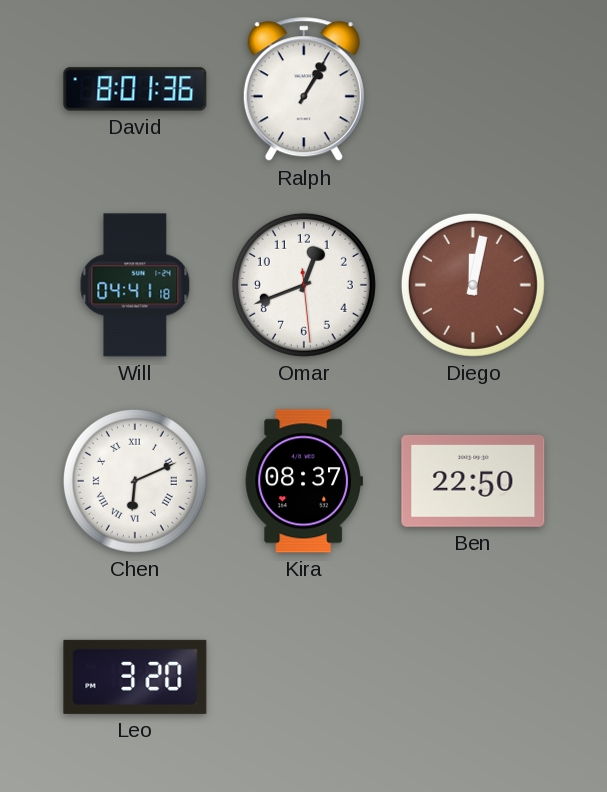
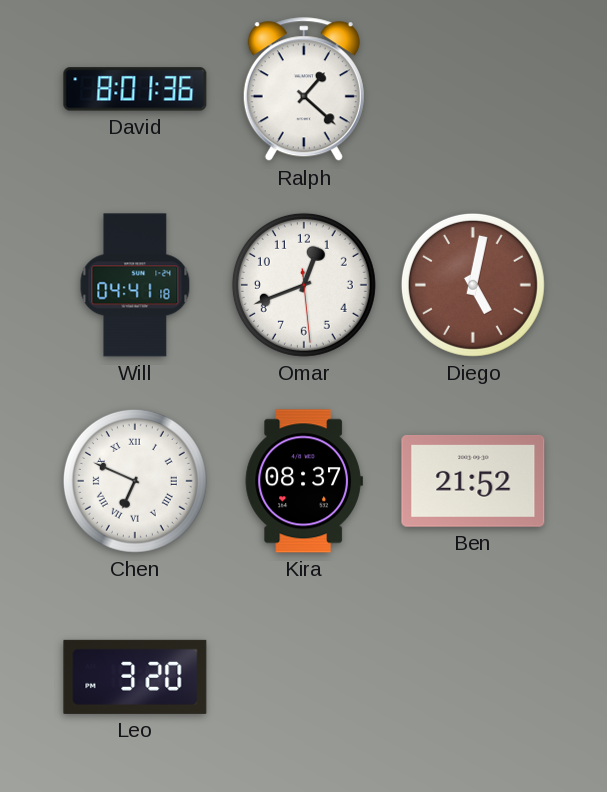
Ralph: 1:05 -> 1:22 (304, 90)
Diego: 12:02 -> 5:02 (473, 285)
Chen: 6:11 -> 6:49 (135, 481)
Ben: 22:50 -> 21:52 (473, 481)
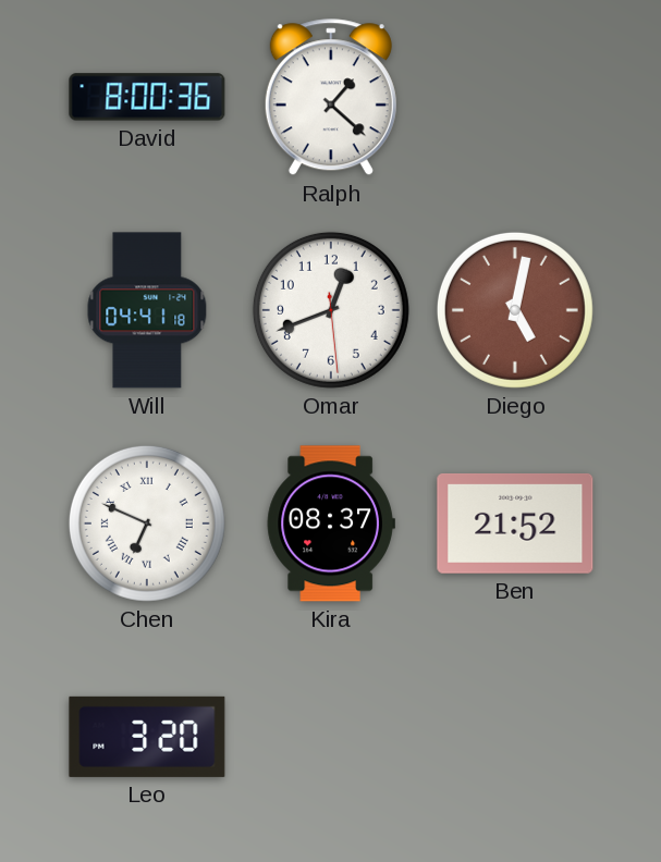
David: 8:01 -> 8:00 (147, 97)
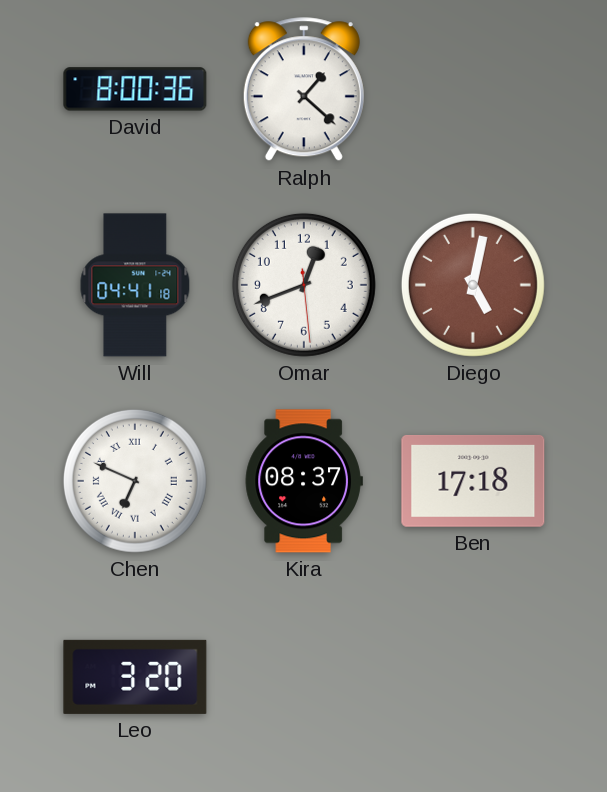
Ben: 21:52 -> 17:18 (473, 481)
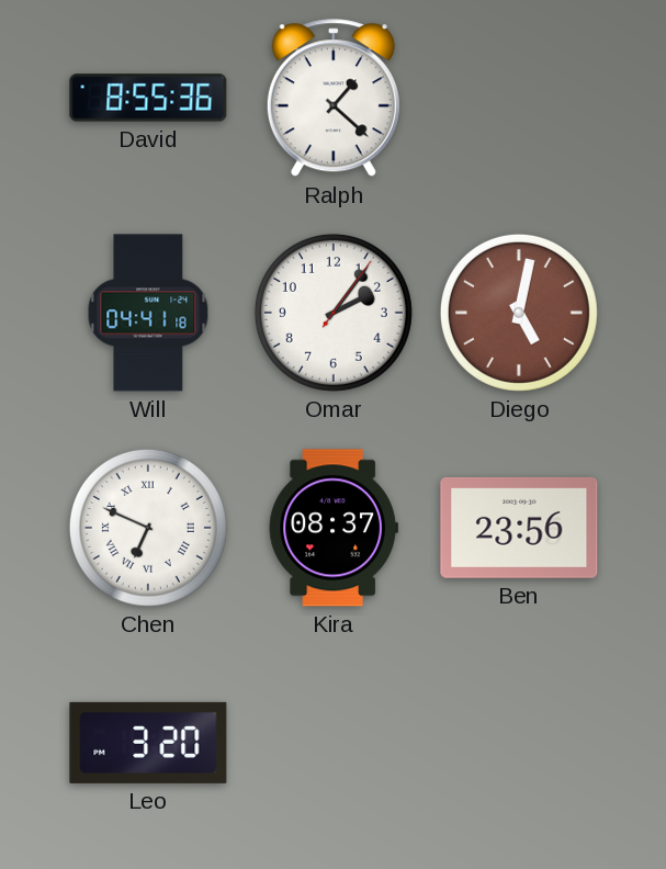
David: 8:00 -> 8:55 (148, 98)
Omar: 12:41 -> 2:06 (334, 313)
Ben: 17:18 -> 23:56 (519, 528)
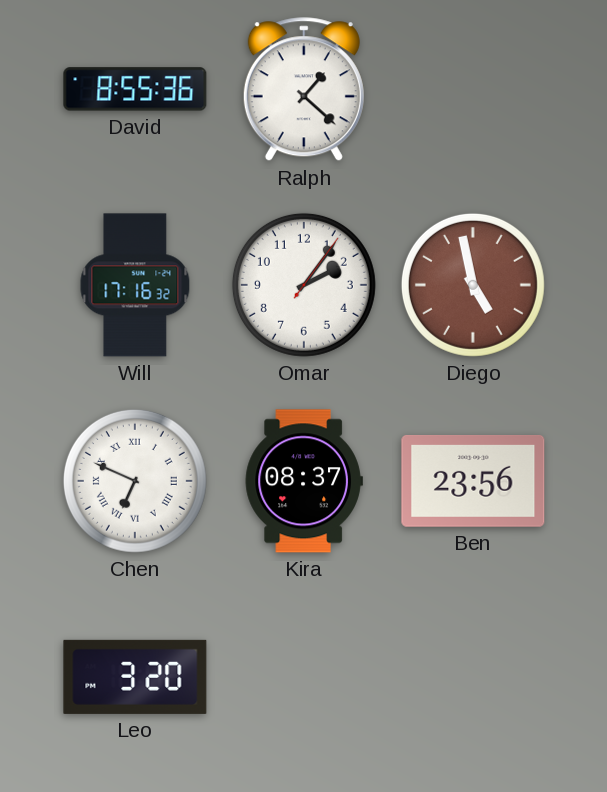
Will: 04:41 -> 17:16 (135, 285)
Diego: 5:02 -> 4:58 (473, 285)
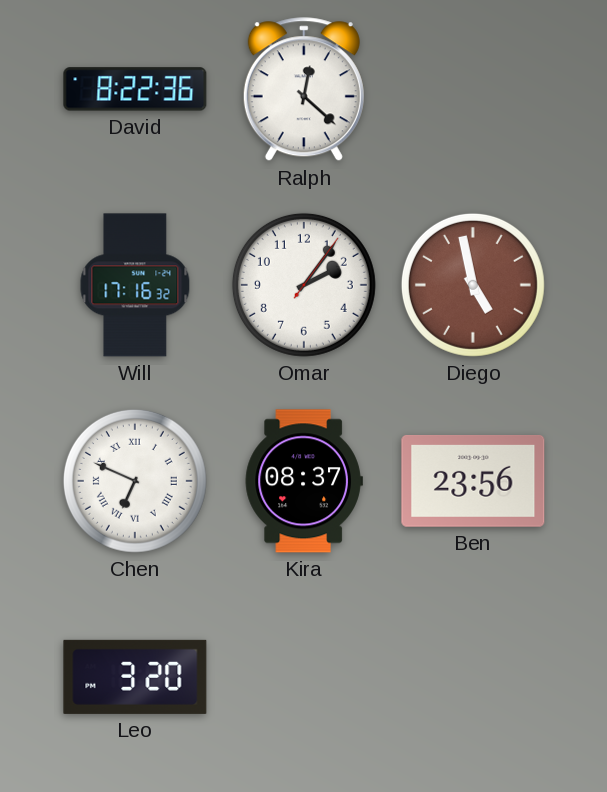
David: 8:55 -> 8:22 (135, 89)
Ralph: 1:22 -> 12:22 (304, 90)
